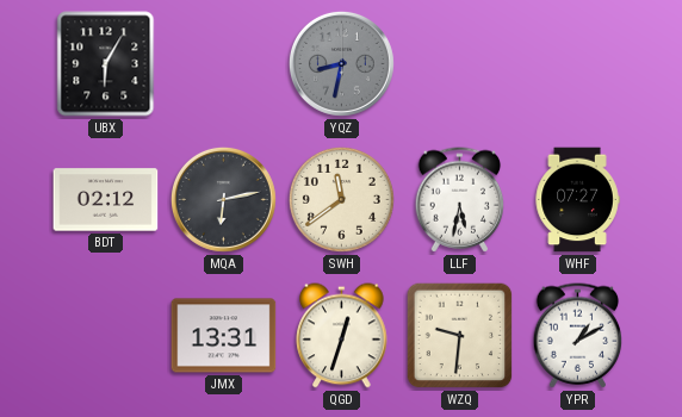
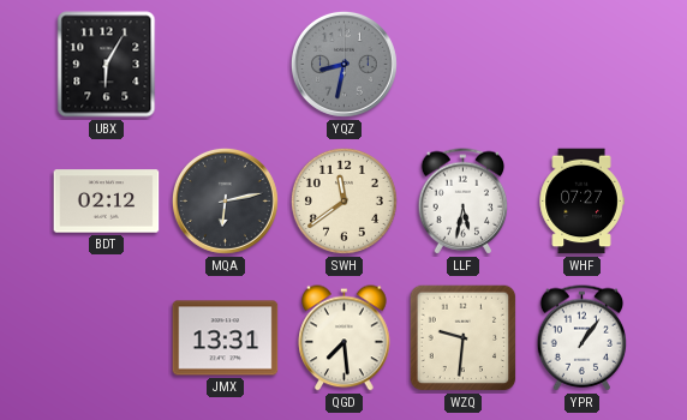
QGD: 12:33 -> 7:29 (345, 338)
YPR: 1:10 -> 1:06 (583, 338)
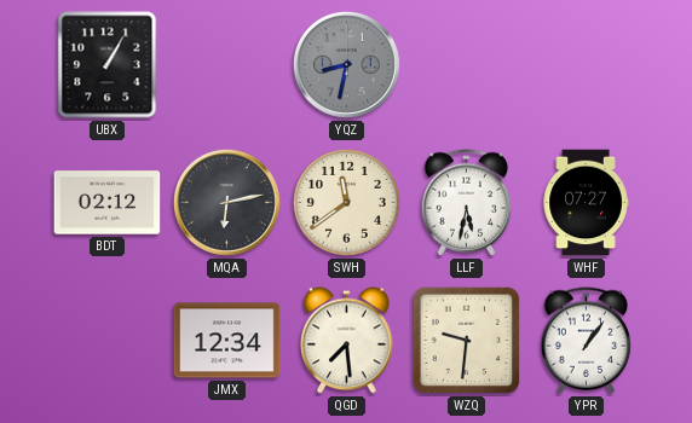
UBX: 6:05 -> 1:05 (108, 65)
JMX: 13:31 -> 12:34 (227, 341)
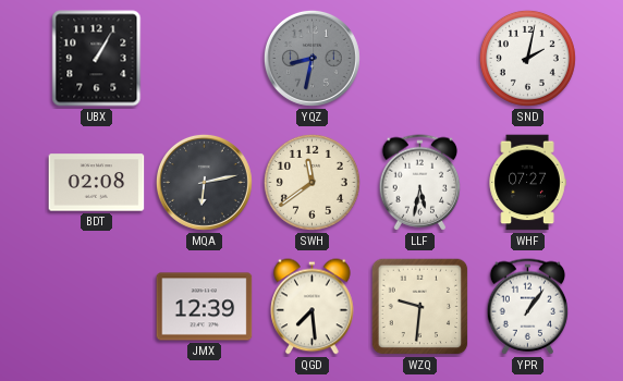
SND: none -> 2:02 (527, 58)
BDT: 02:12 -> 02:08 (97, 183)
JMX: 12:34 -> 12:39 (205, 307)
